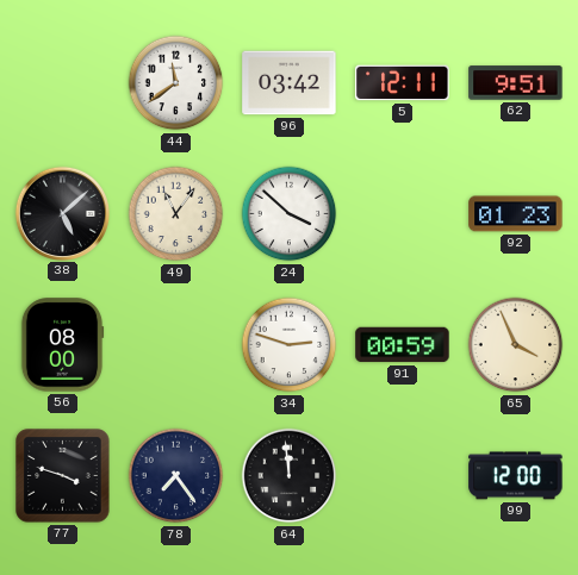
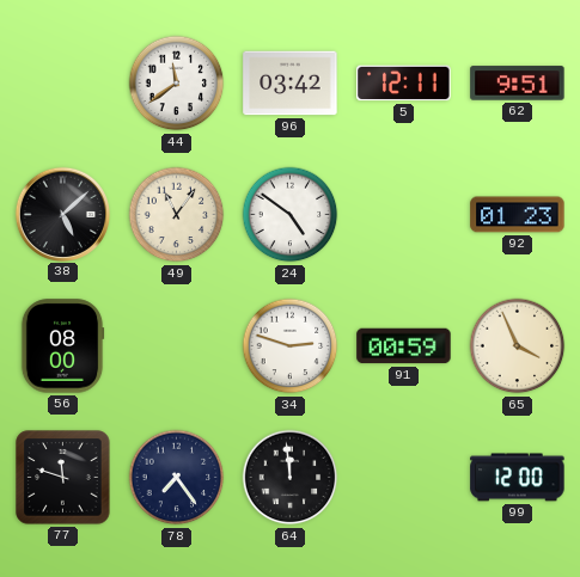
24: 3:52 -> 4:51 (291, 215)
77: 3:48 -> 11:48 (63, 478)
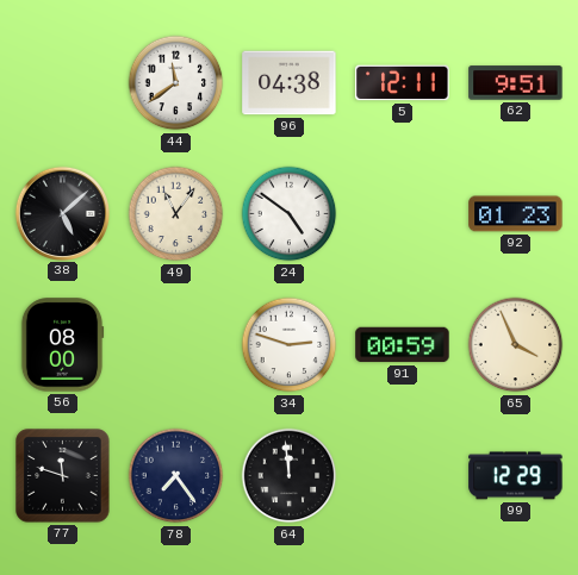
96: 03:42 -> 04:38 (290, 83)
99: 12:00 -> 12:29 (516, 476)
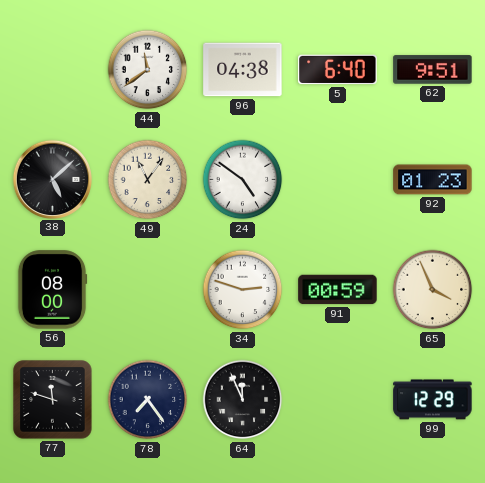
5: 12:11 -> 6:40 (338, 70)
64: 11:59 -> 11:56 (243, 400)
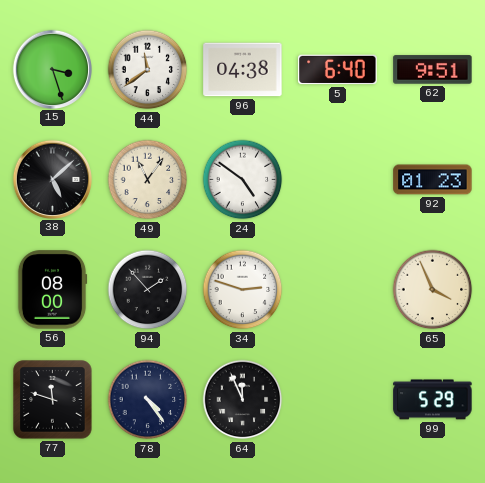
15: none -> 3:27 (52, 69)
94: none -> 1:53 (148, 290)
91: 00:59 -> none (338, 290)
78: 7:24 -> 4:24 (148, 400)
99: 12:29 -> 5:29 (433, 400)
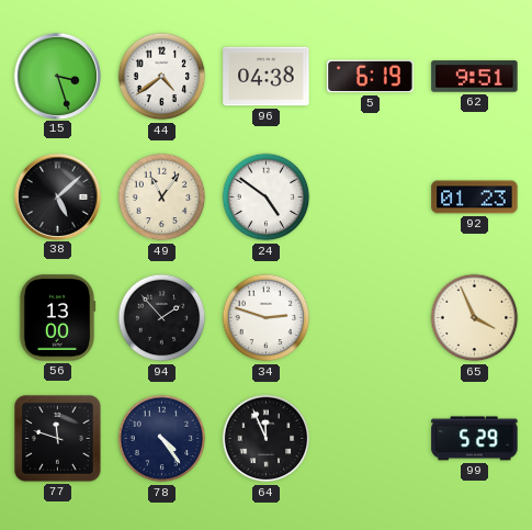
44: 11:39 -> 4:39 (162, 77)
5: 6:40 -> 6:19 (371, 77)
56: 08:00 -> 13:00 (57, 318)
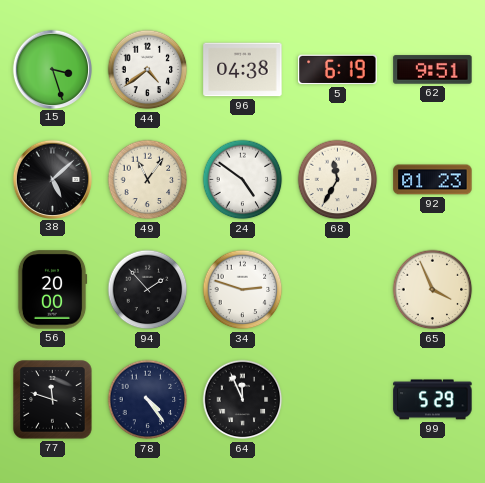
68: none -> 11:35 (338, 180)
56: 13:00 -> 20:00 (52, 290)
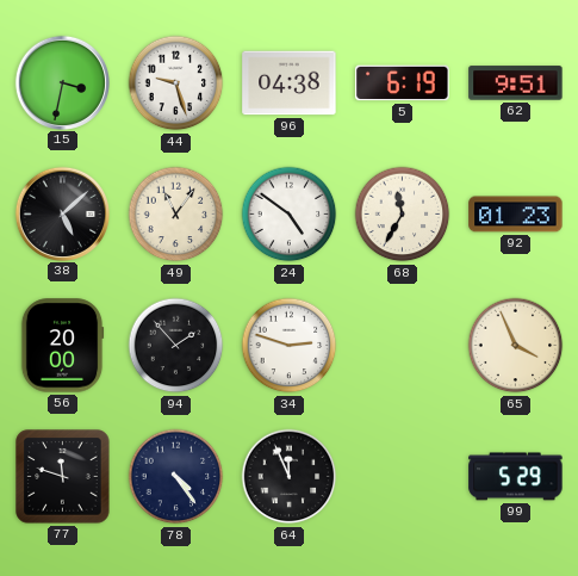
15: 3:27 -> 3:32 (62, 82)
44: 4:39 -> 9:27 (176, 83)
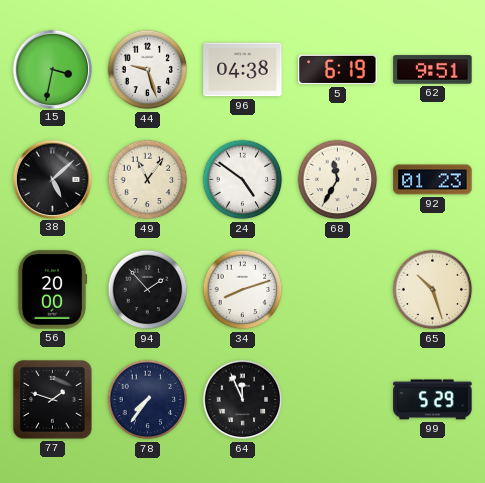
34: 2:48 -> 8:12 (243, 290)
65: 3:56 -> 10:27 (433, 290)
77: 11:48 -> 1:48 (53, 400)
78: 4:24 -> 7:36 (148, 400)
